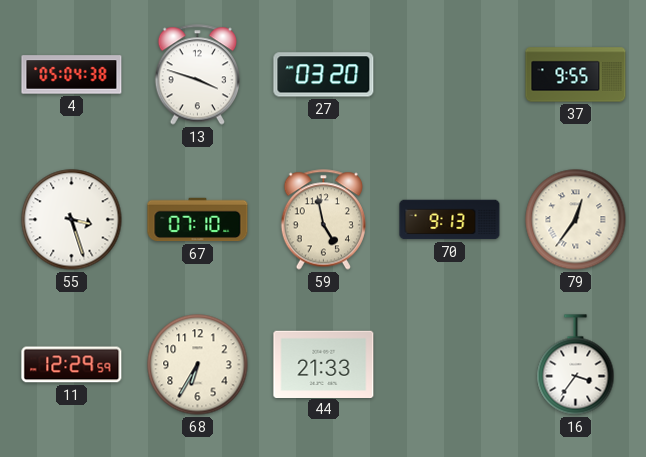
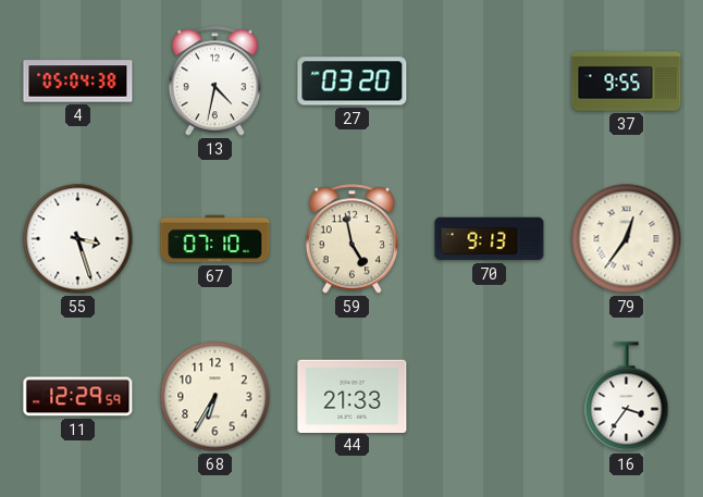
13: 3:48 -> 4:32 (214, 82)
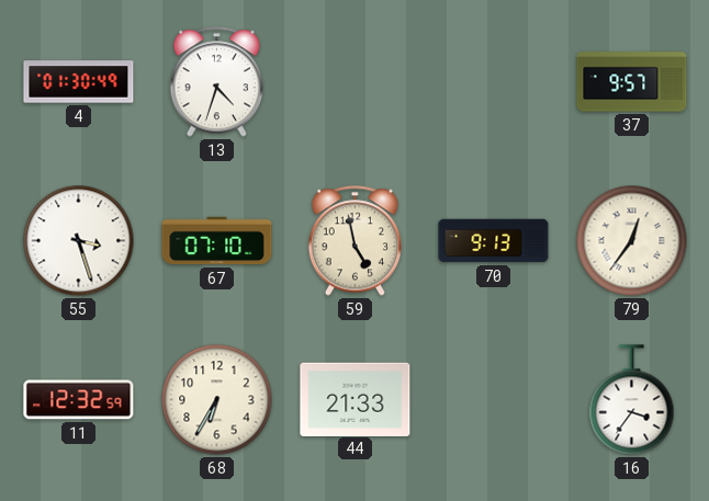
4: 05:04 -> 01:30 (79, 82)
13: 4:32 -> 4:33 (216, 82)
27: 03:20 -> none (353, 82)
37: 9:55 -> 9:57 (632, 82)
11: 12:29 -> 12:32 (79, 400)
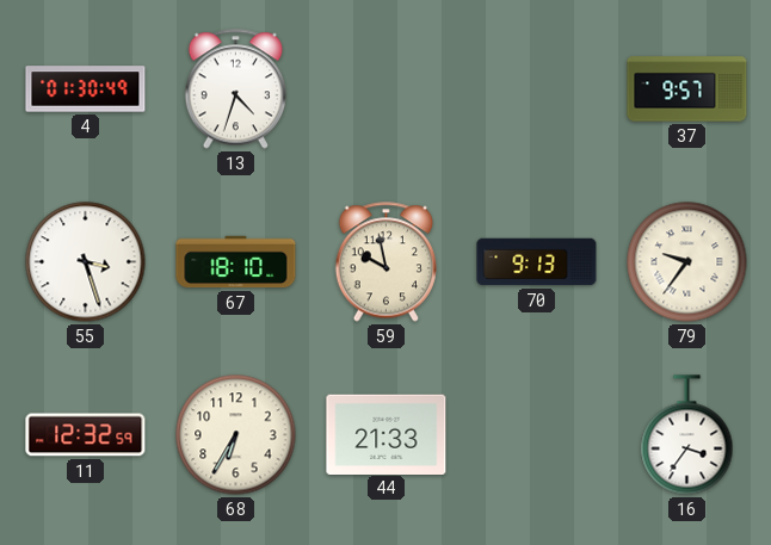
67: 07:10 -> 18:10 (236, 262)
59: 4:58 -> 9:58 (385, 262)
79: 12:36 -> 9:36 (687, 262)
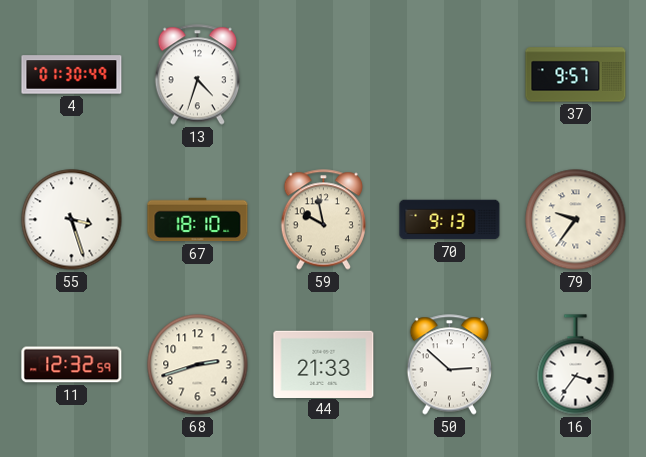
68: 6:35 -> 2:42 (198, 365)
50: none -> 2:52 (449, 365)
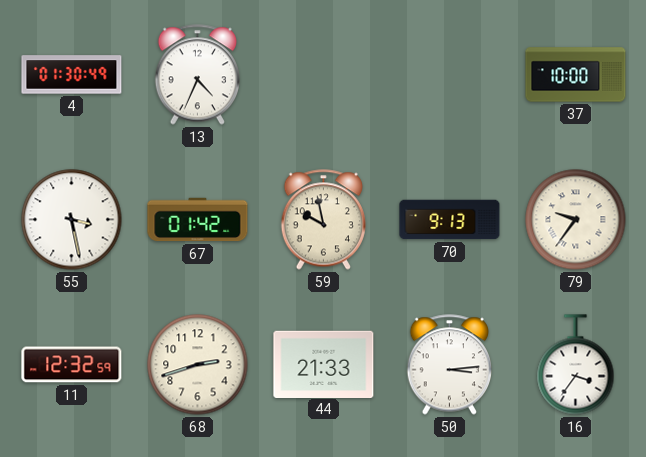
13: 4:33 -> 4:34 (197, 75)
37: 9:57 -> 10:00 (576, 75)
55: 3:27 -> 3:28 (72, 220)
67: 18:10 -> 01:42 (198, 220)
50: 2:52 -> 3:14 (449, 365)
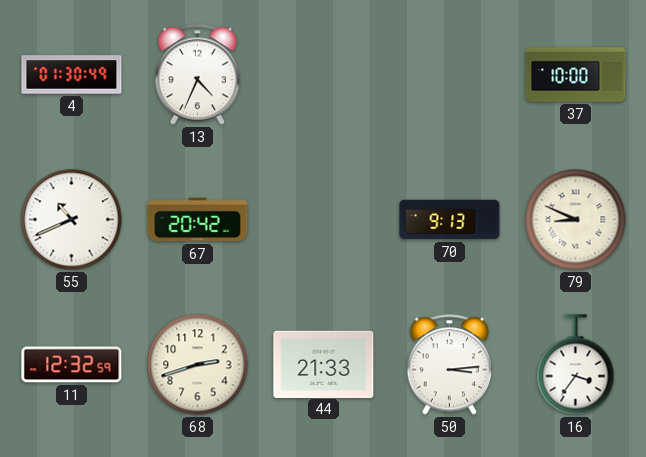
55: 3:28 -> 10:41 (72, 220)
67: 01:42 -> 20:42 (198, 220)
59: 9:58 -> none (323, 220)
79: 9:36 -> 8:49 (576, 220)
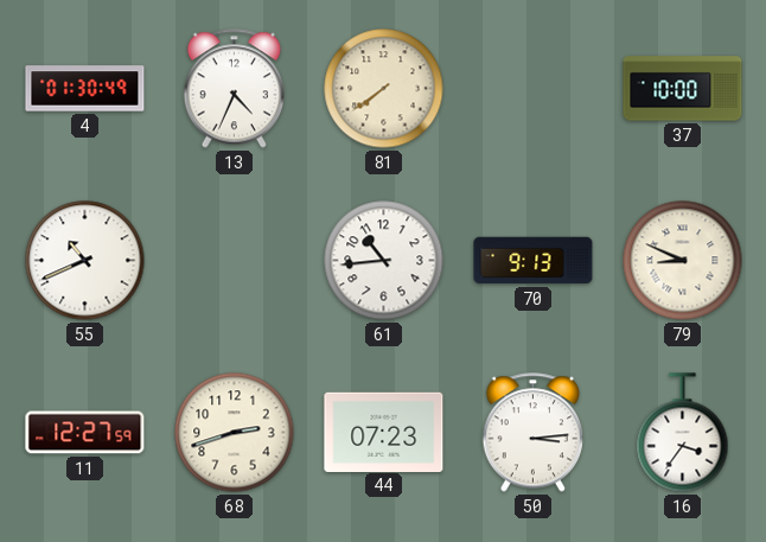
81: none -> 7:39 (384, 89)
67: 20:42 -> none (198, 220)
61: none -> 10:44 (384, 261)
11: 12:32 -> 12:27 (85, 433)
44: 21:33 -> 07:23 (384, 432)
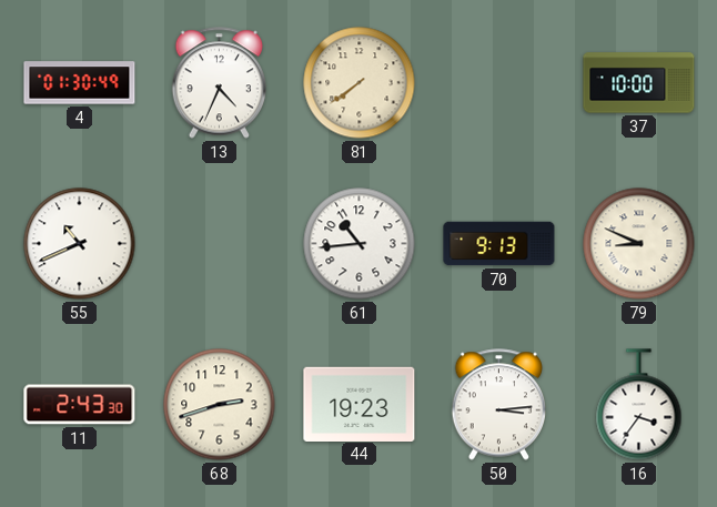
11: 12:27 -> 2:43 (80, 405)
44: 07:23 -> 19:23 (360, 404)
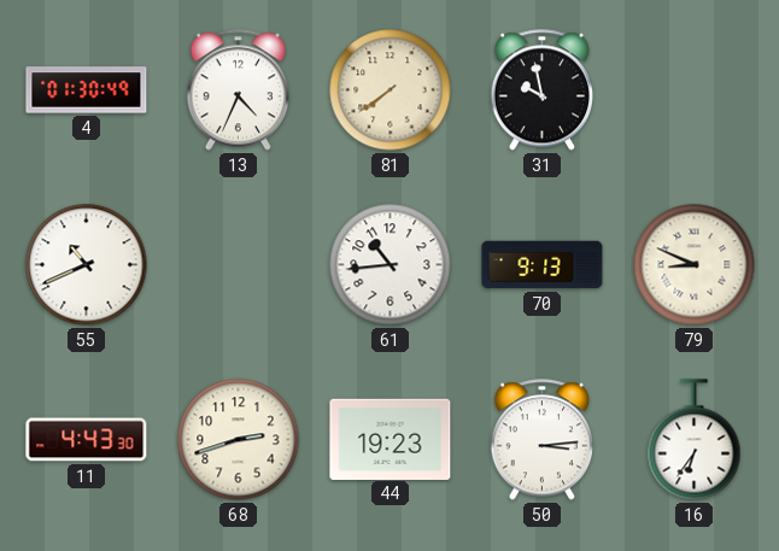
31: none -> 9:58 (541, 90)
37: 10:00 -> none (639, 83)
11: 2:43 -> 4:43 (87, 440)
16: 3:36 -> 6:36 (695, 440)
